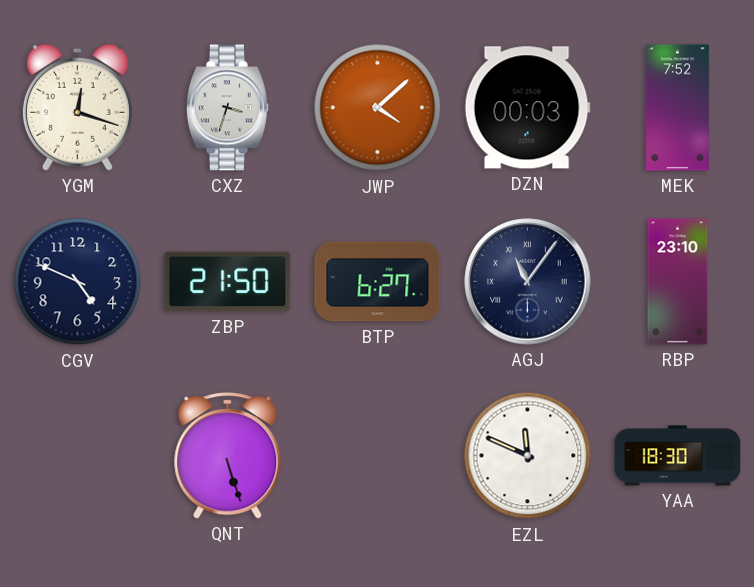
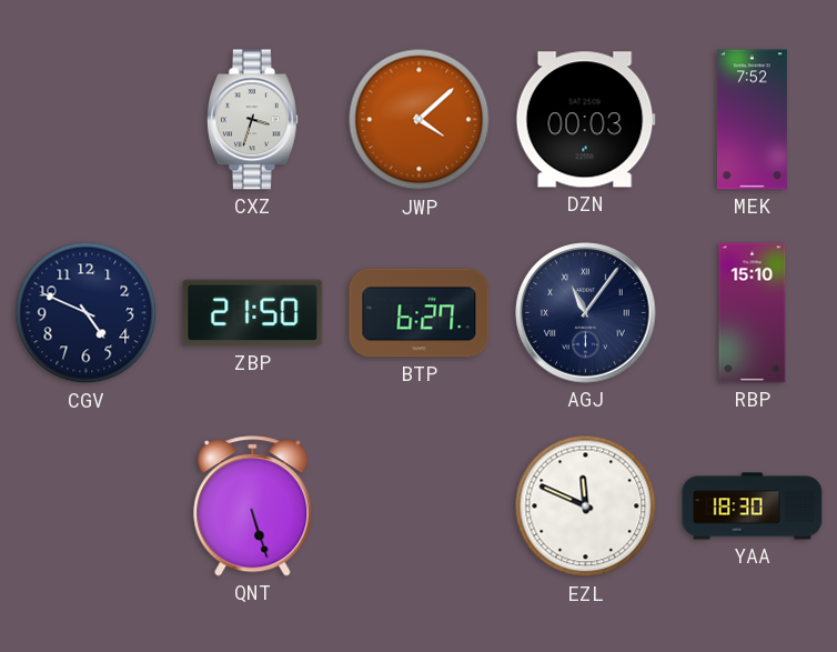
YGM: 12:18 -> none (77, 107)
RBP: 23:10 -> 15:10 (753, 313)
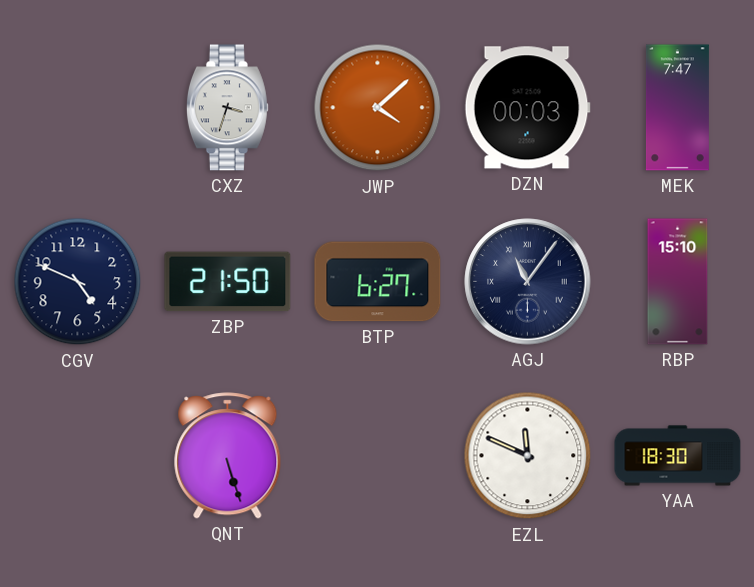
MEK: 7:52 -> 7:47 (677, 108)
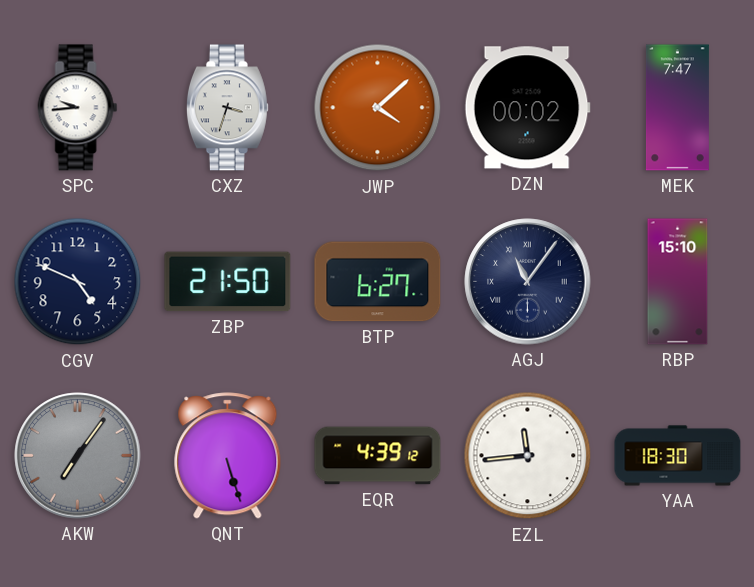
SPC: none -> 9:44 (78, 108)
DZN: 00:03 -> 00:02 (527, 108)
AKW: none -> 7:06 (78, 456)
EQR: none -> 4:39 (378, 456)
EZL: 11:49 -> 11:44 (528, 456)
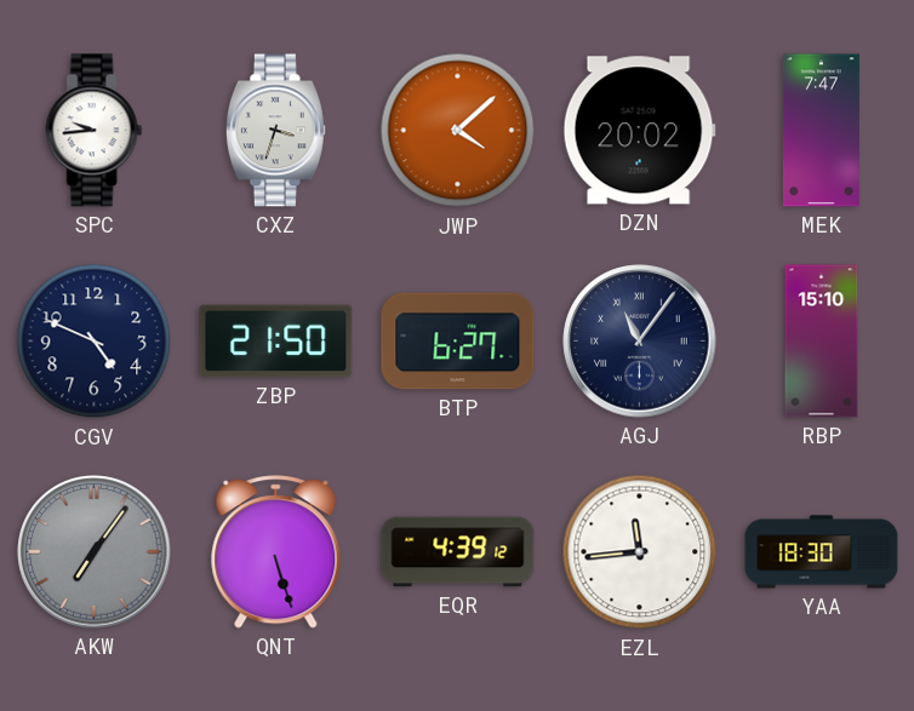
DZN: 00:02 -> 20:02 (639, 131)
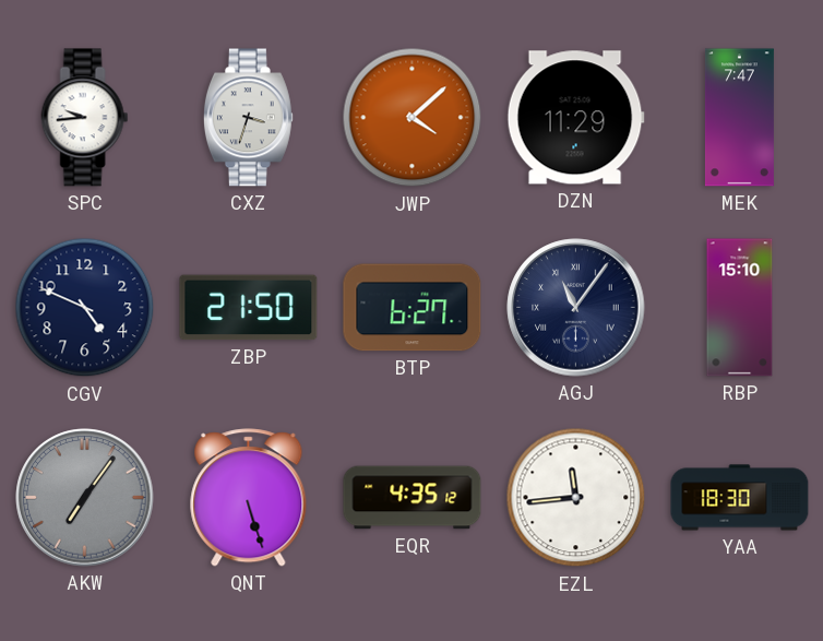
DZN: 20:02 -> 11:29 (575, 118)
EQR: 4:39 -> 4:35 (413, 498)
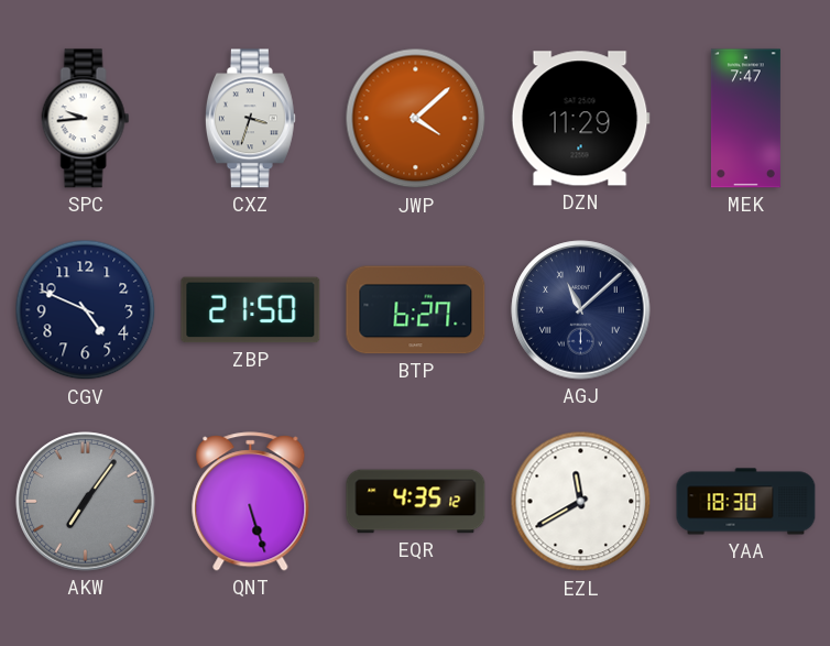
AGJ: 11:06 -> 11:08 (581, 310)
RBP: 15:10 -> none (740, 308)
EZL: 11:44 -> 11:40 (581, 502)
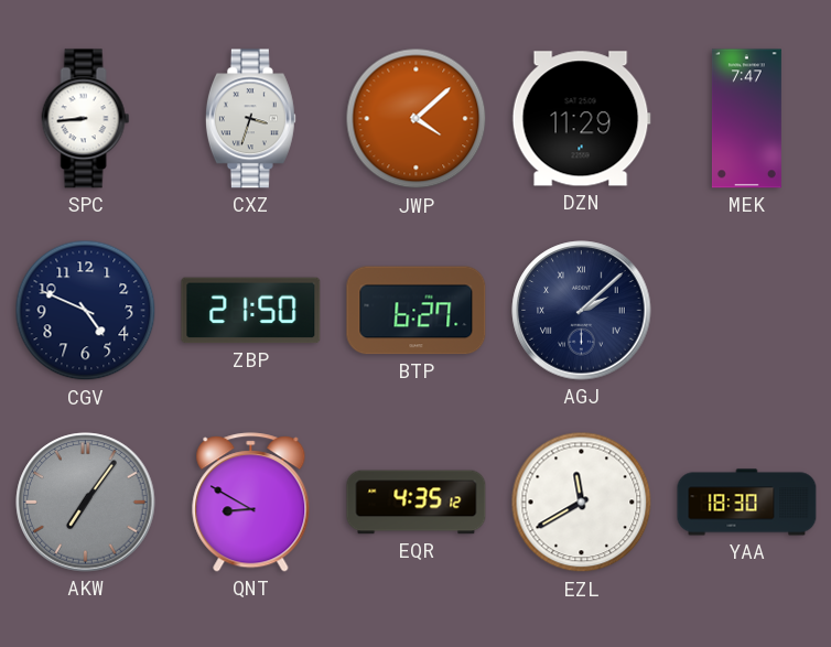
SPC: 9:44 -> 8:44 (86, 119)
AGJ: 11:08 -> 2:08 (582, 311)
QNT: 5:27 -> 8:50 (251, 503)
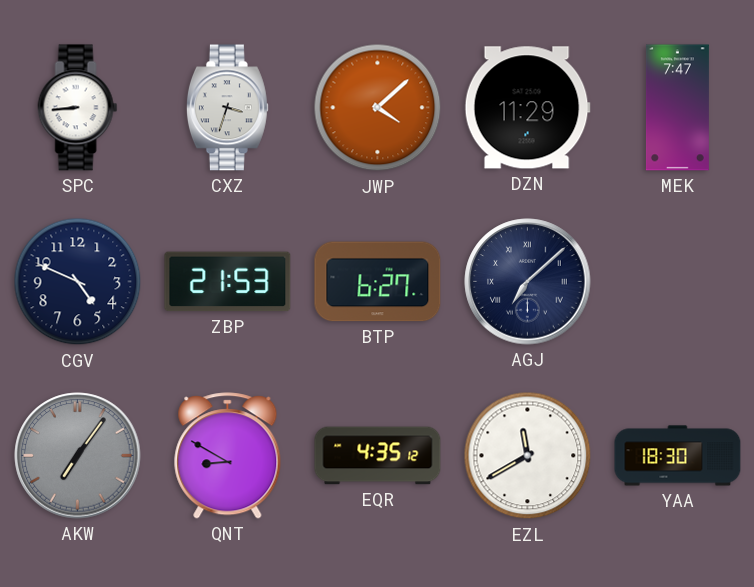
ZBP: 21:50 -> 21:53 (228, 282)
AGJ: 2:08 -> 7:08 (528, 282)
